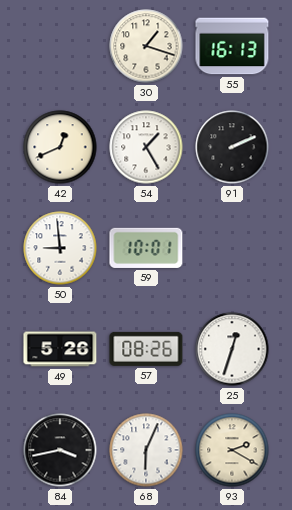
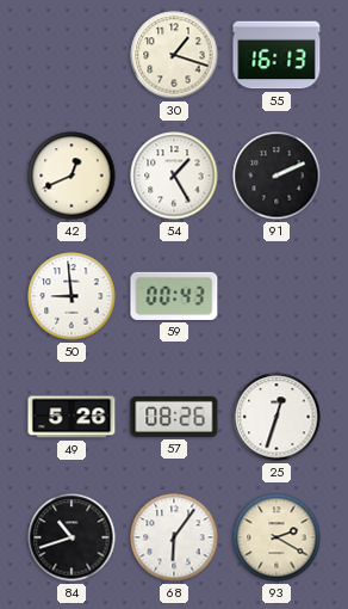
59: 10:01 -> 00:43 (174, 296)
84: 3:43 -> 10:42 (72, 537)
68: 6:04 -> 6:06 (174, 537)
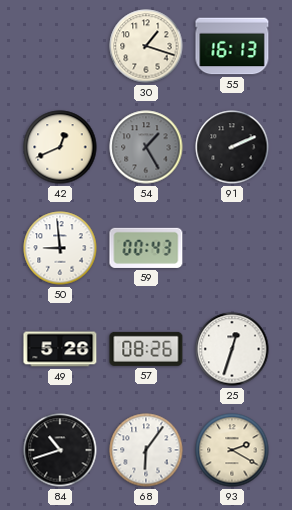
54 dial: white -> grey (146, 147)
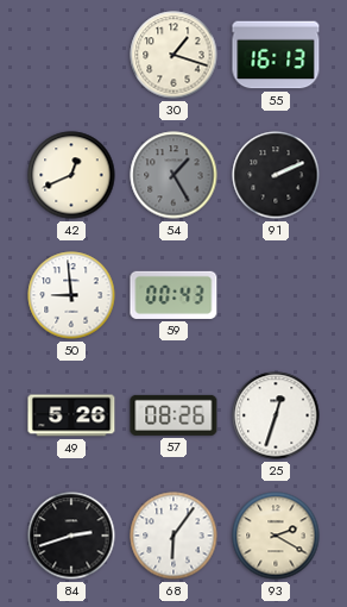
84: 10:42 -> 2:42 (71, 536)
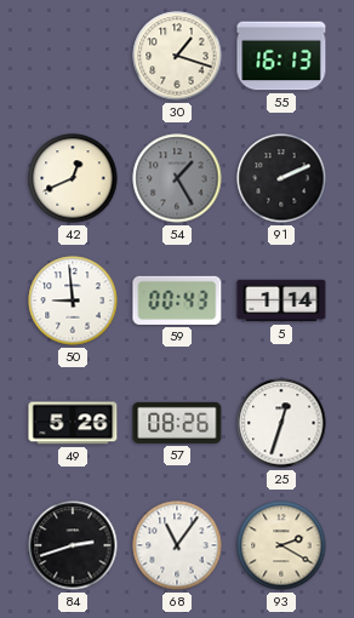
5: none -> 1:14 (281, 301)
68: 6:06 -> 11:06 (177, 545)
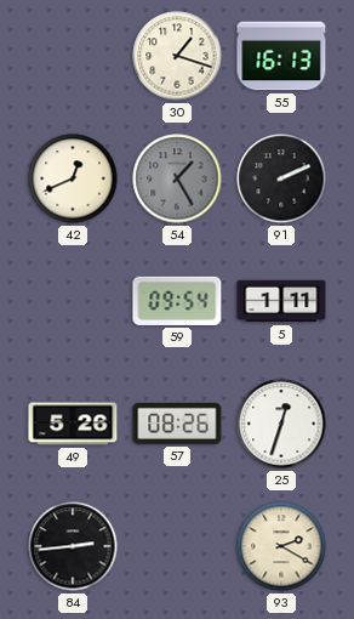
50: 8:59 -> none (73, 301)
59: 00:43 -> 09:54 (177, 301)
5: 1:14 -> 1:11 (281, 301)
84: 2:42 -> 2:44 (73, 546)
68: 11:06 -> none (177, 545)
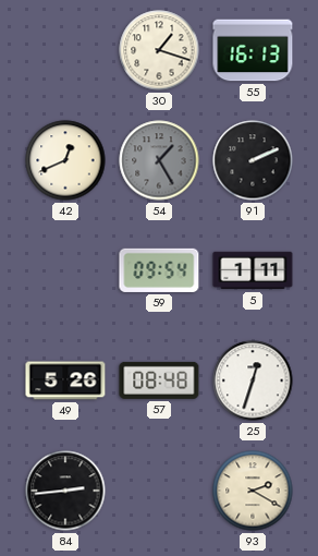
57: 08:26 -> 08:48 (159, 380)
